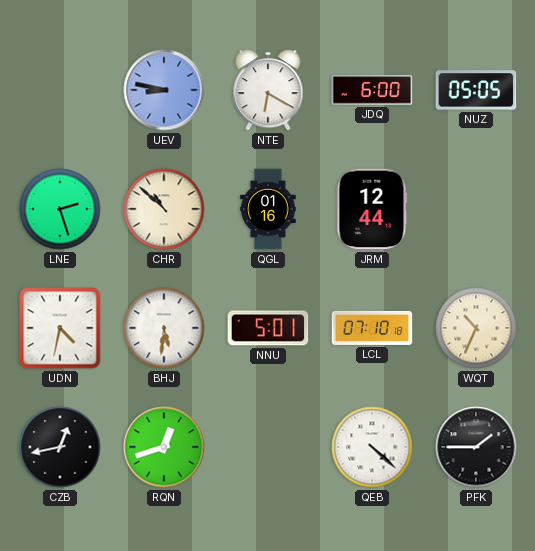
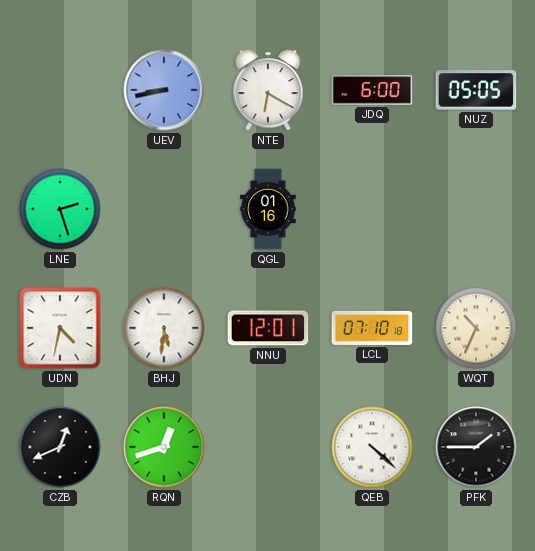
UEV: 8:47 -> 8:43 (164, 90)
CHR: 10:52 -> none (164, 209)
JRM: 12:44 -> none (372, 209)
NNU: 5:01 -> 12:01 (268, 328)
CZB: 12:43 -> 12:41 (60, 447)
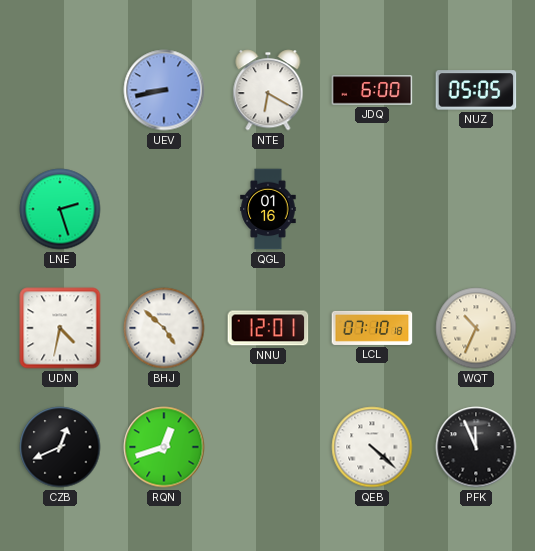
BHJ: 5:31 -> 4:52 (164, 328)
PFK: 1:45 -> 11:56 (476, 447)
